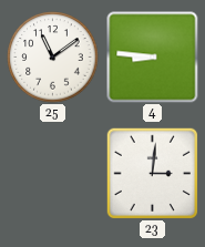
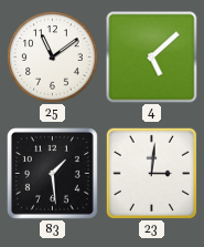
4: 8:46 -> 5:08 (152, 58)
83: none -> 1:29 (53, 174)
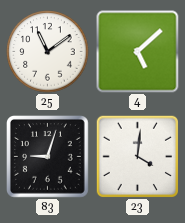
83: 1:29 -> 9:03 (48, 157)
23: 3:01 -> 4:01 (137, 156)
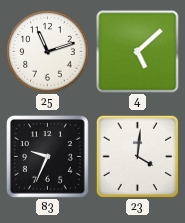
25: 11:09 -> 11:12 (48, 52)
83: 9:03 -> 9:34 (48, 157)
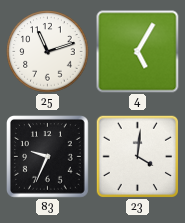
4: 5:08 -> 5:05 (138, 52)
